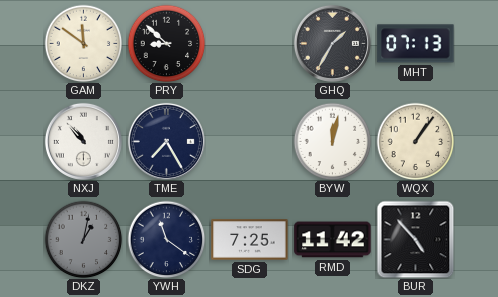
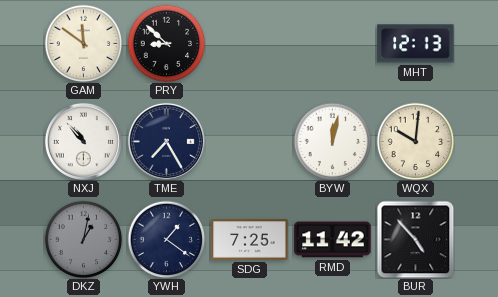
GHQ: 1:35 -> none (332, 43)
MHT: 07:13 -> 12:13 (416, 44)
WQX: 1:06 -> 10:01 (415, 141)
YWH: 11:21 -> 1:21 (166, 239)
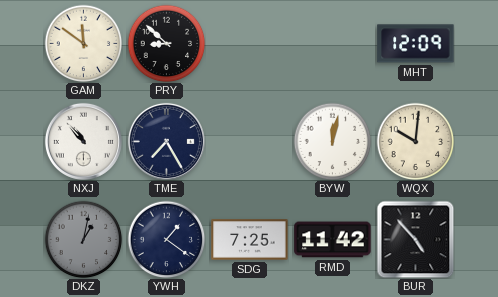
MHT: 12:13 -> 12:09 (416, 44)
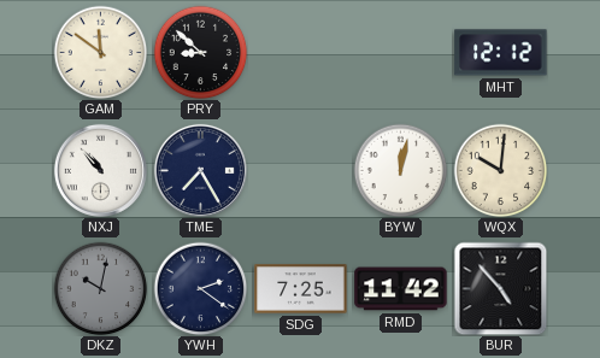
MHT: 12:09 -> 12:12 (501, 53)
DKZ: 1:02 -> 10:02 (100, 288)
YWH: 1:21 -> 2:21 (200, 288)
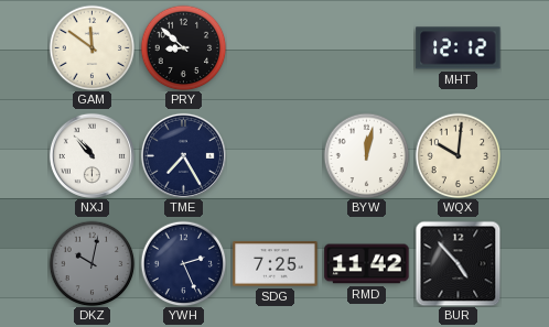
YWH: 2:21 -> 2:26 (183, 263)
